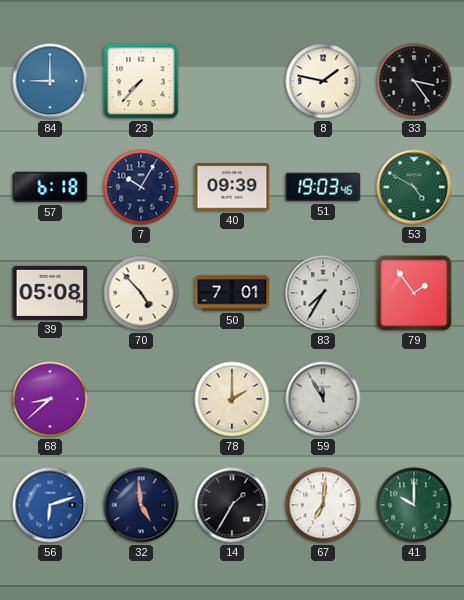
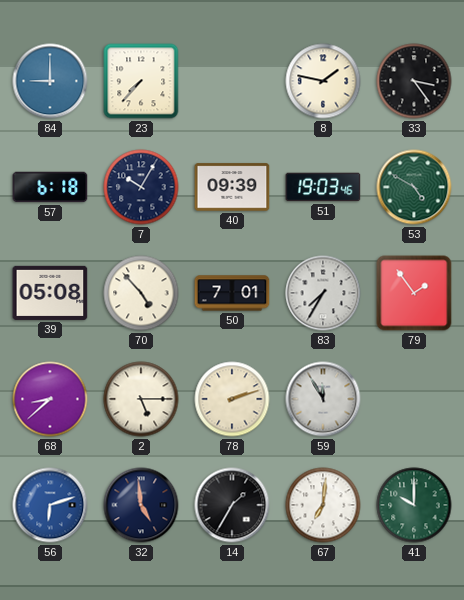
2: none -> 5:15 (141, 399)
78: 2:00 -> 2:12 (232, 399)
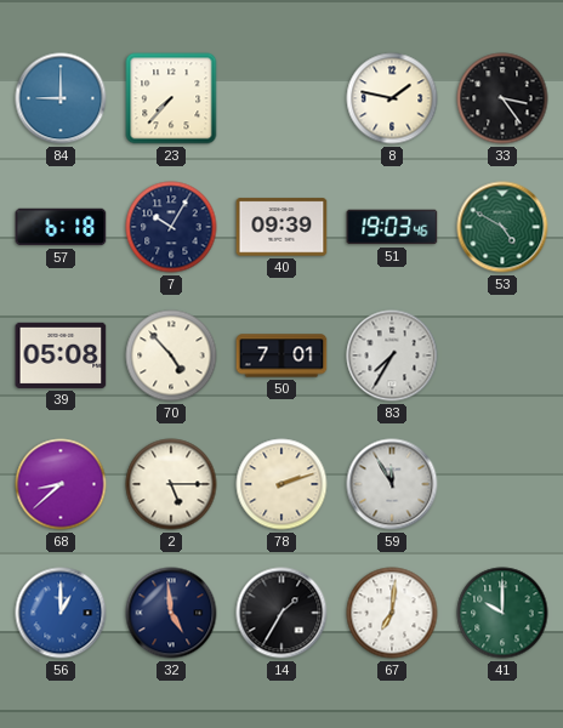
79: 1:54 -> none (414, 293)
56: 6:12 -> 1:00 (61, 613)
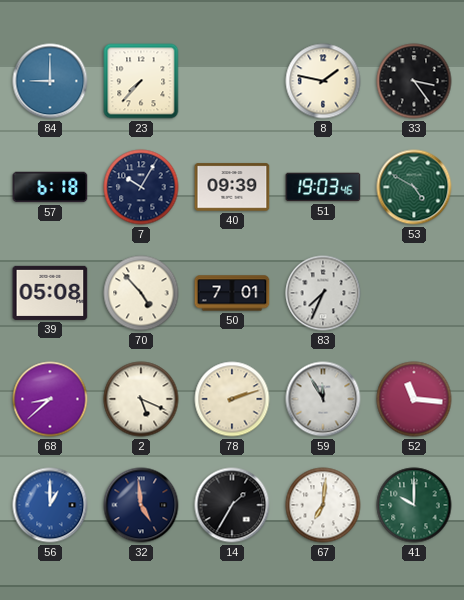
83: 7:35 -> 7:34 (323, 293)
2: 5:15 -> 5:19 (141, 399)
52: none -> 11:16 (414, 399)
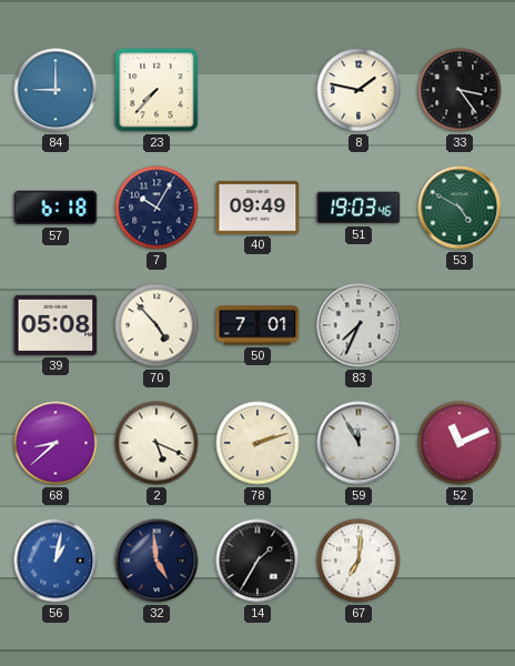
40: 09:39 -> 09:49 (257, 208)
52: 11:16 -> 11:11 (460, 443)
56: 1:00 -> 1:02 (55, 561)
41: 10:00 -> none (414, 505)
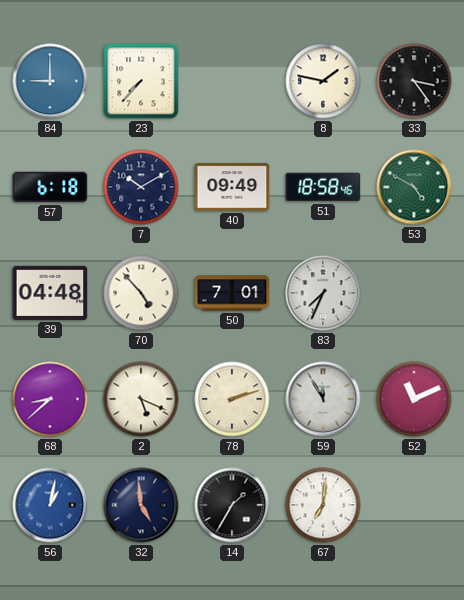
7: 10:05 -> 10:10 (141, 187)
51: 19:03 -> 18:58 (323, 187)
39: 05:08 -> 04:48 (50, 293)
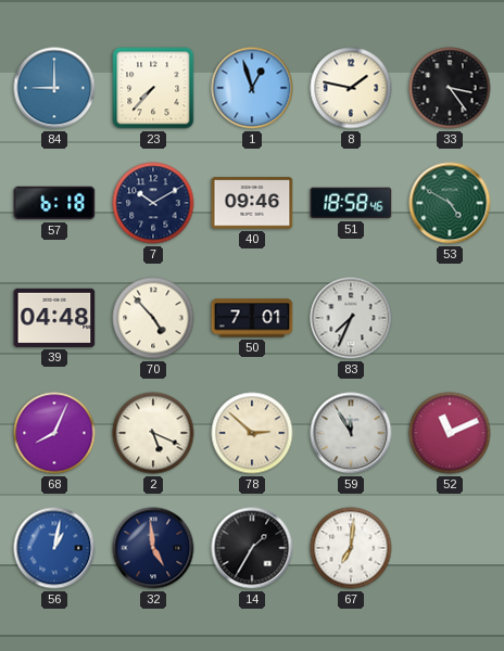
1: none -> 12:57 (252, 88)
40: 09:49 -> 09:46 (252, 203)
68: 8:38 -> 8:04 (54, 433)
78: 2:12 -> 2:52 (252, 433)
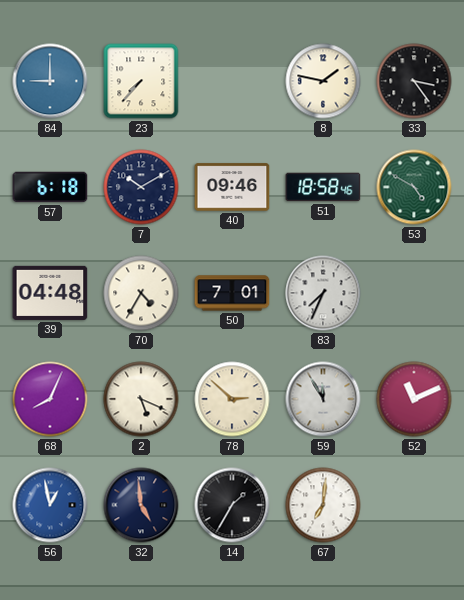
1: 12:57 -> none (252, 88)
70: 4:53 -> 4:35 (141, 293)
56: 1:02 -> 12:58 (50, 505)
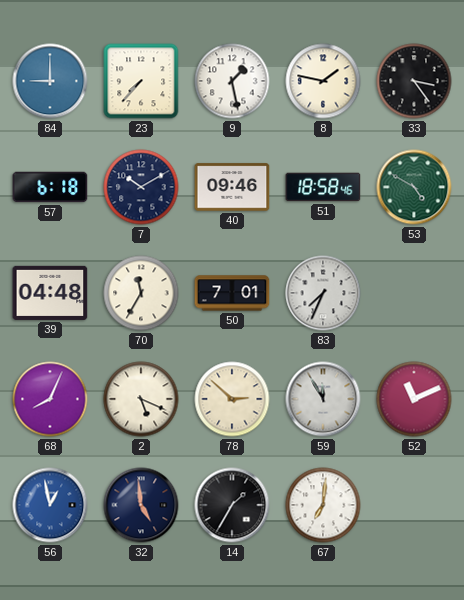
9: none -> 1:28 (232, 81)
70: 4:35 -> 11:35 (141, 293)
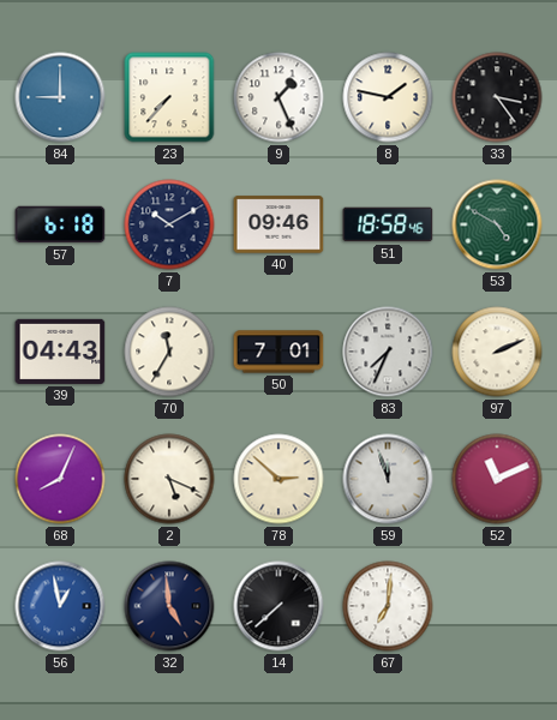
9: 1:28 -> 1:26 (278, 97)
39: 04:48 -> 04:43 (60, 352)
97: none -> 2:11 (497, 352)
59: 11:55 -> 11:57 (388, 479)
14: 1:35 -> 7:38 (278, 606)
